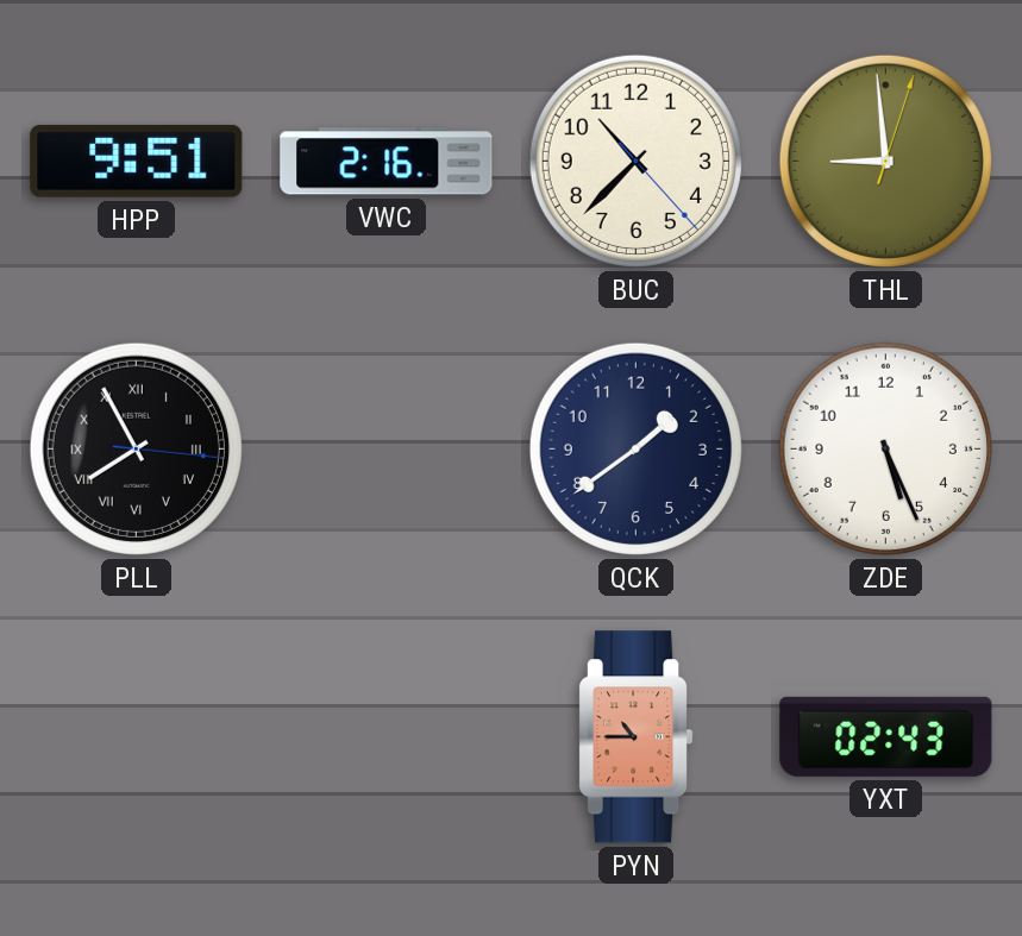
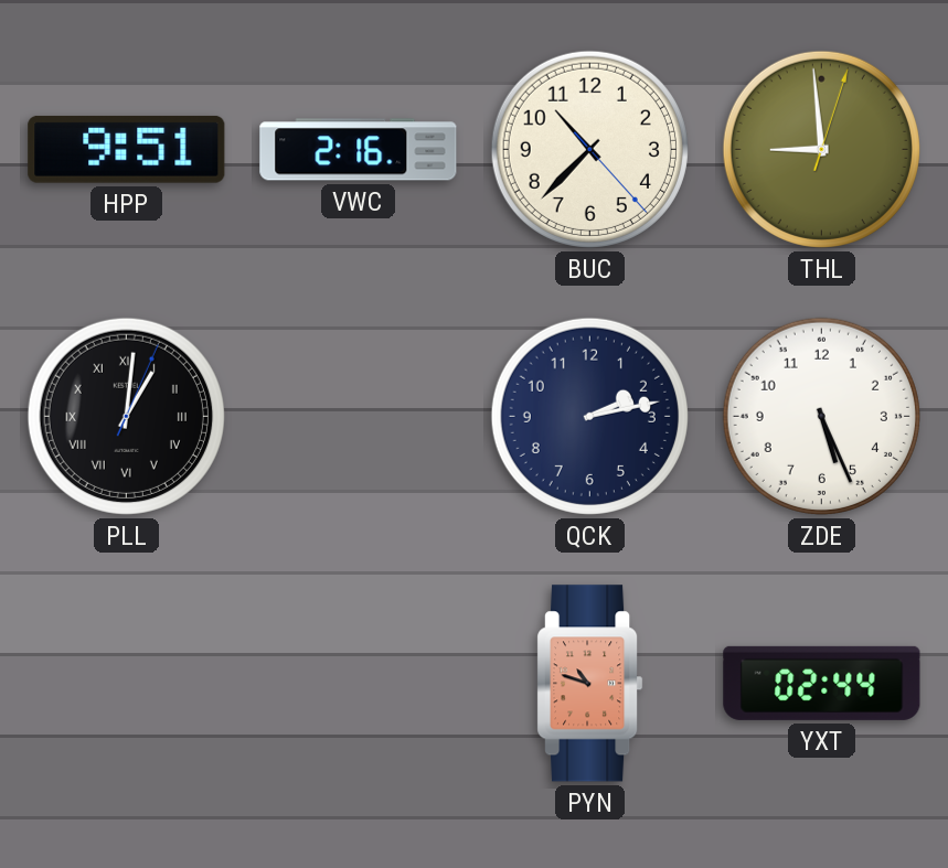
PLL: 7:55 -> 1:01 (126, 416)
QCK: 1:39 -> 2:13 (589, 416)
PYN: 10:45 -> 10:48 (590, 684)
YXT: 02:43 -> 02:44 (822, 683)
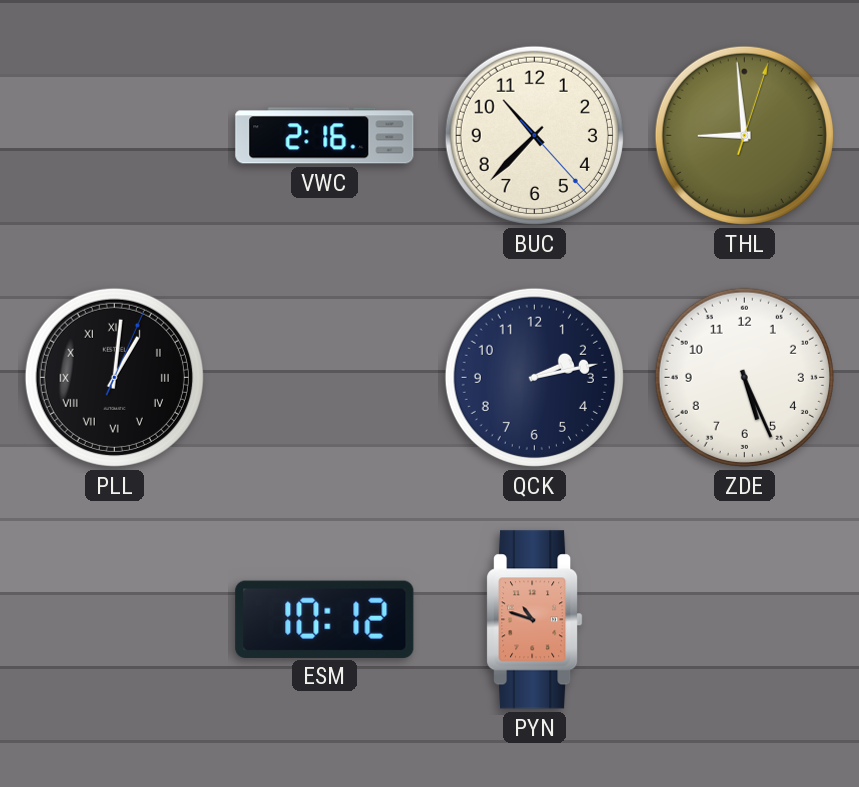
HPP: 9:51 -> none (127, 149)
ESM: none -> 10:12 (325, 619)
YXT: 02:44 -> none (822, 683)
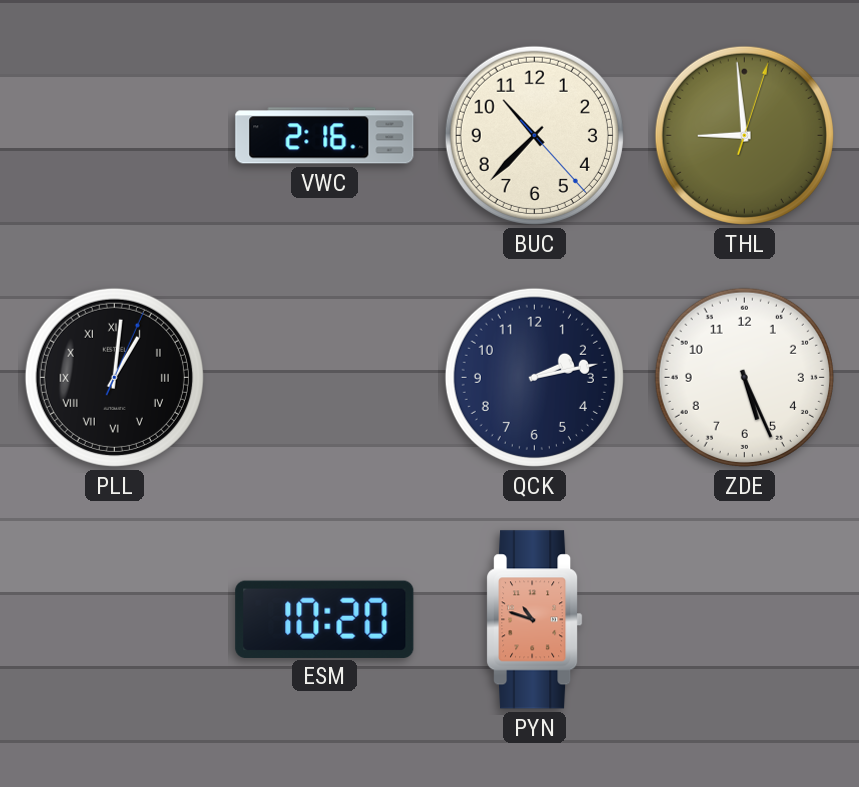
ESM: 10:12 -> 10:20 (325, 619)
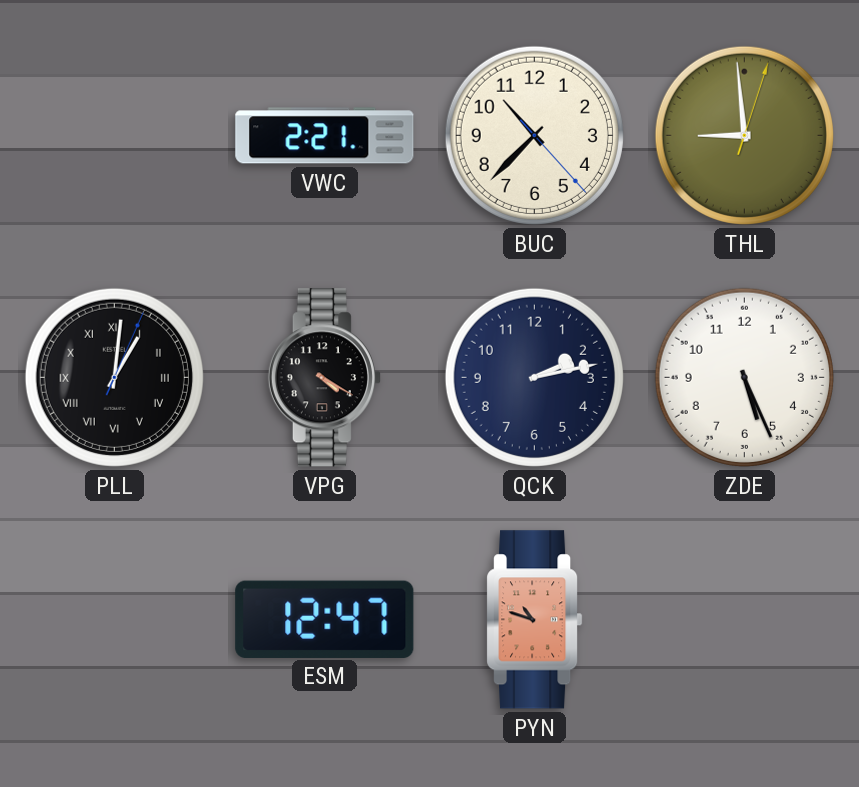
VWC: 2:16 -> 2:21 (325, 136)
VPG: none -> 4:20 (324, 378)
ESM: 10:20 -> 12:47 (325, 619)
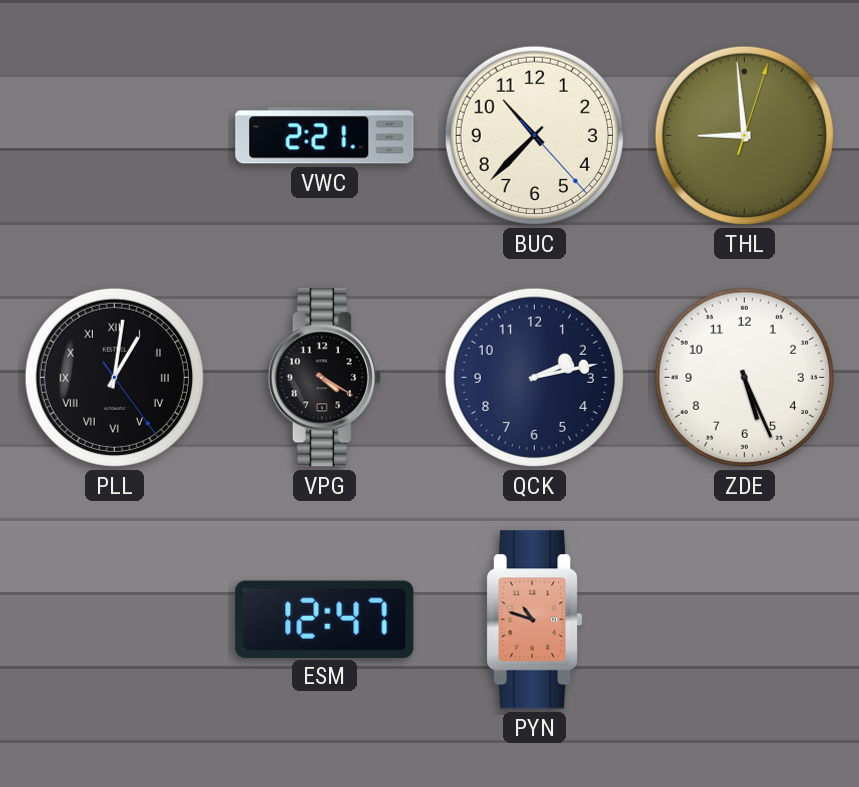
PLL: 1:01:04 -> 1:01:24 (114, 377)
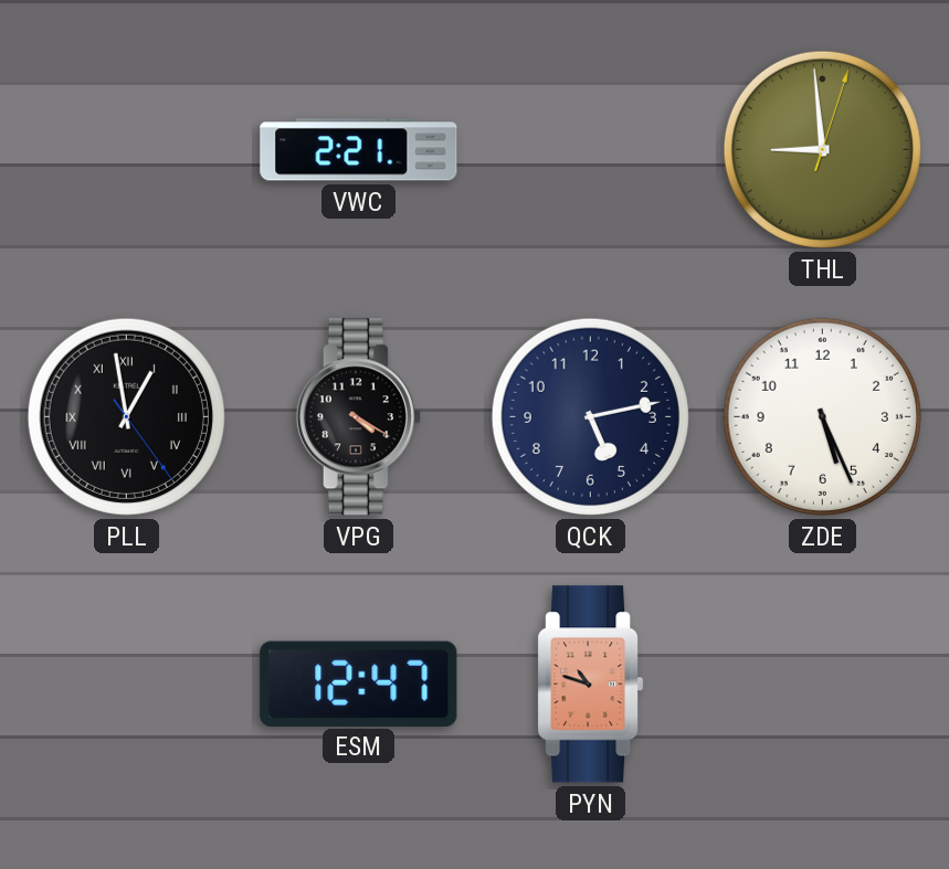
BUC: 10:37 -> none (534, 135)
PLL: 1:01 -> 12:58 (126, 416)
QCK: 2:13 -> 5:13 (590, 416)
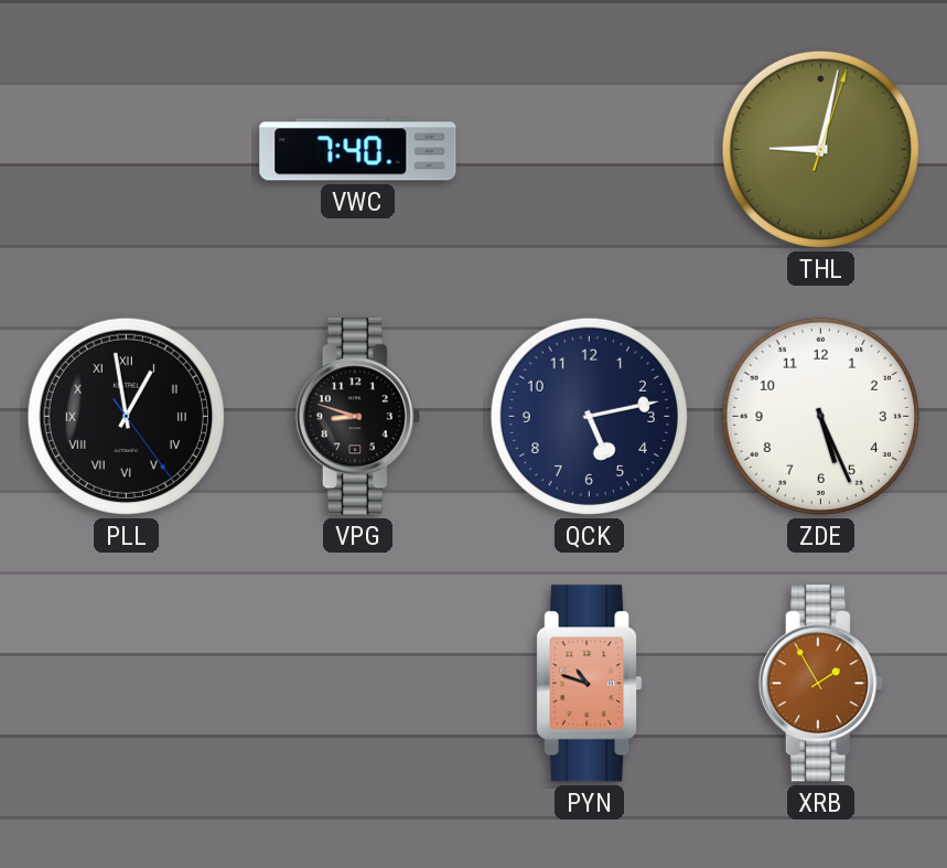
VWC: 2:21 -> 7:40 (358, 150)
THL: 8:59 -> 9:02 (820, 149)
VPG: 4:20 -> 8:48 (357, 417)
ESM: 12:47 -> none (359, 683)
XRB: none -> 1:55 (820, 684)
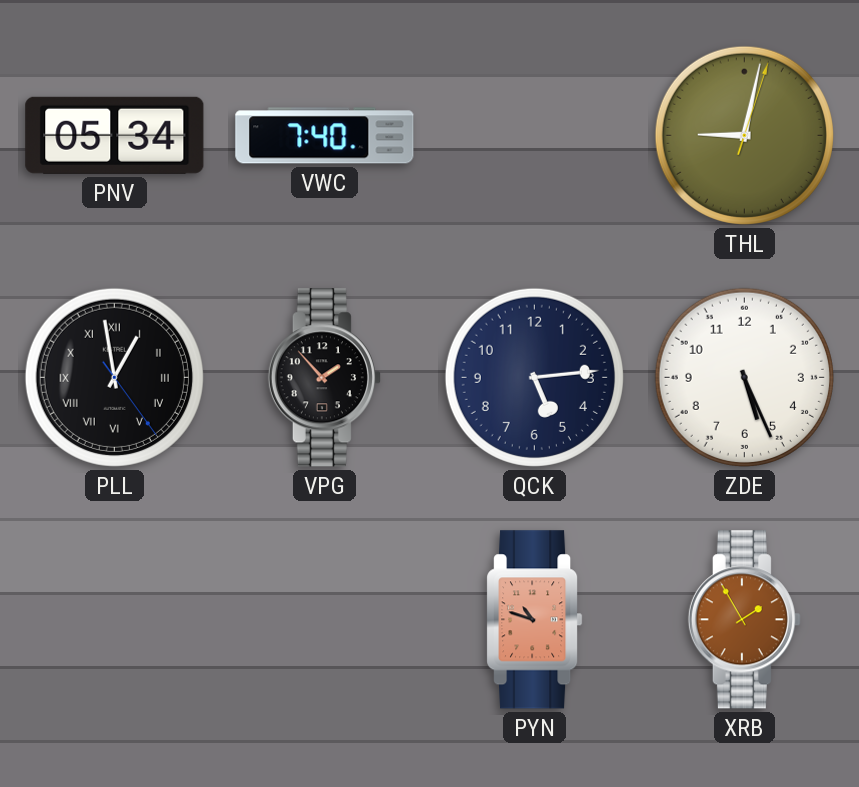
PNV: none -> 05:34 (115, 135)
VPG: 8:48 -> 1:53 (324, 378)
QCK: 5:13 -> 5:14 (534, 377)
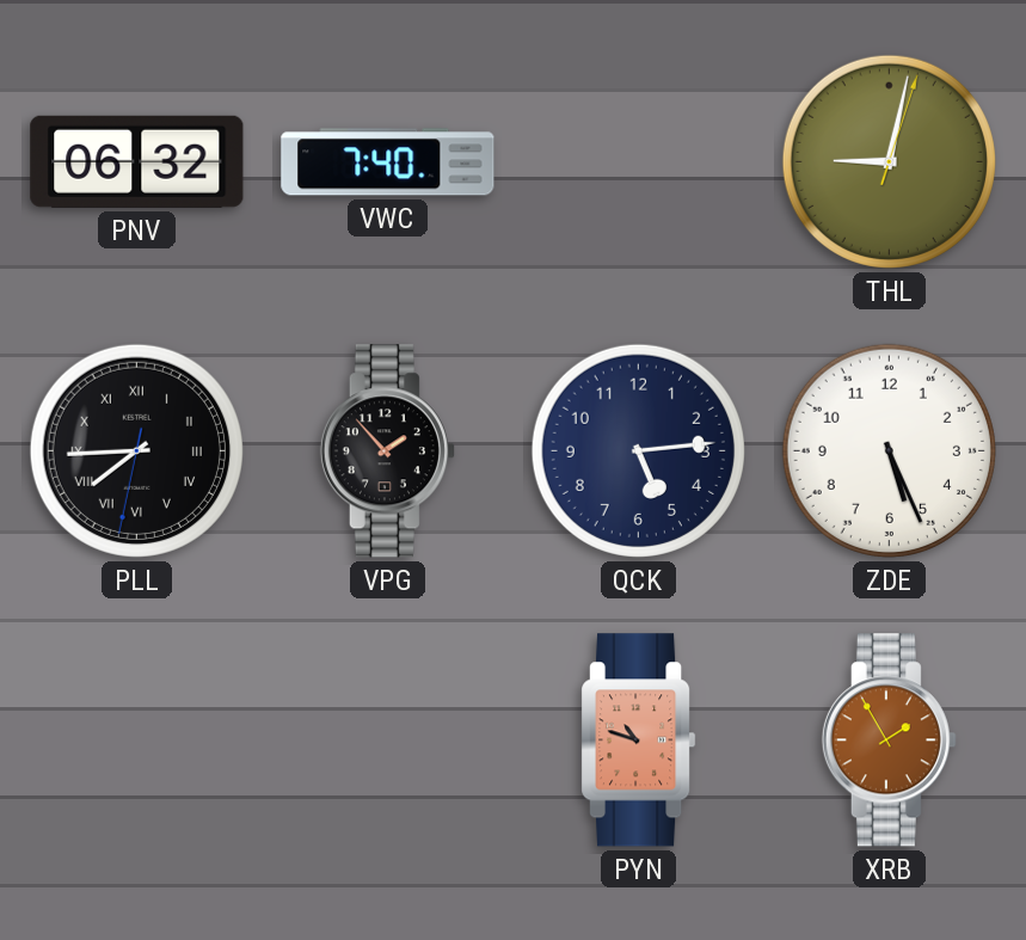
PNV: 05:34 -> 06:32 (137, 161)
PLL: 12:58 -> 7:44 (136, 450)
